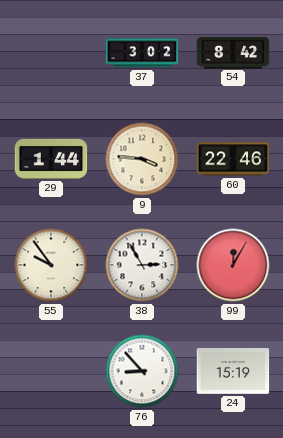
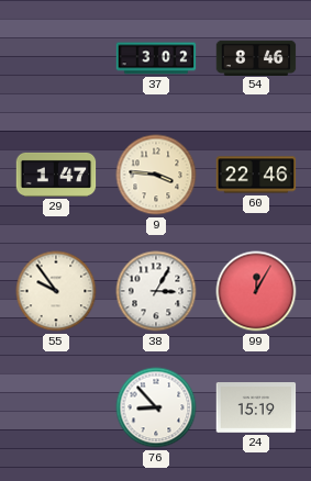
54: 8:42 -> 8:46 (256, 57)
29: 1:44 -> 1:47 (56, 175)
38: 2:55 -> 3:05 (156, 291)
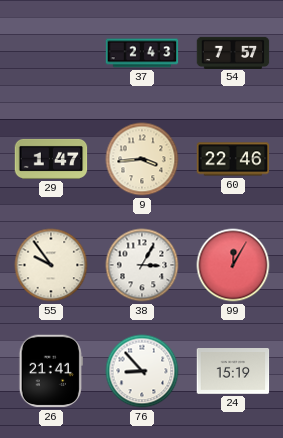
37: 3:02 -> 2:43 (142, 53)
54: 8:46 -> 7:57 (233, 52)
9: 3:46 -> 3:44 (142, 159)
26: none -> 21:41 (51, 371)
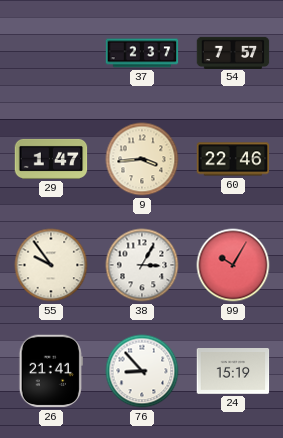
37: 2:43 -> 2:37 (142, 53)
99: 12:05 -> 10:05 (233, 265)
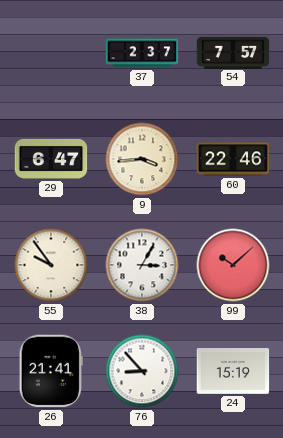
29: 1:47 -> 6:47 (51, 159)
99: 10:05 -> 10:08 (233, 265)
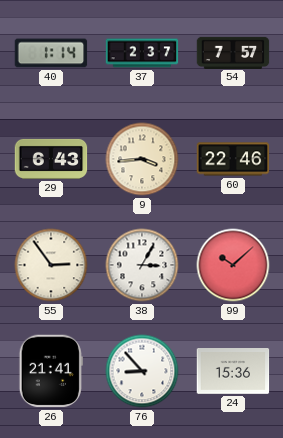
40: none -> 1:14 (51, 53)
29: 6:47 -> 6:43 (51, 159)
55: 9:54 -> 2:54 (51, 265)
24: 15:19 -> 15:36 (233, 372)
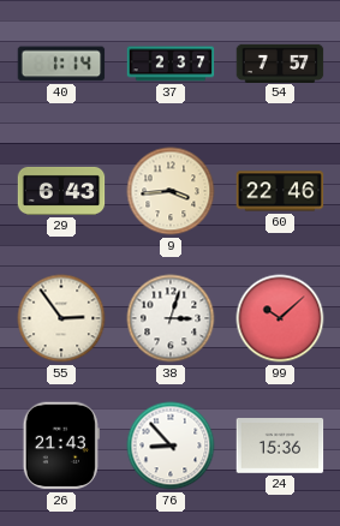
38: 3:05 -> 3:03 (171, 318)
26: 21:41 -> 21:43 (61, 446)
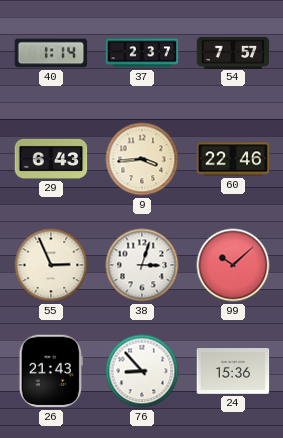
55: 2:54 -> 2:56 (51, 265)
